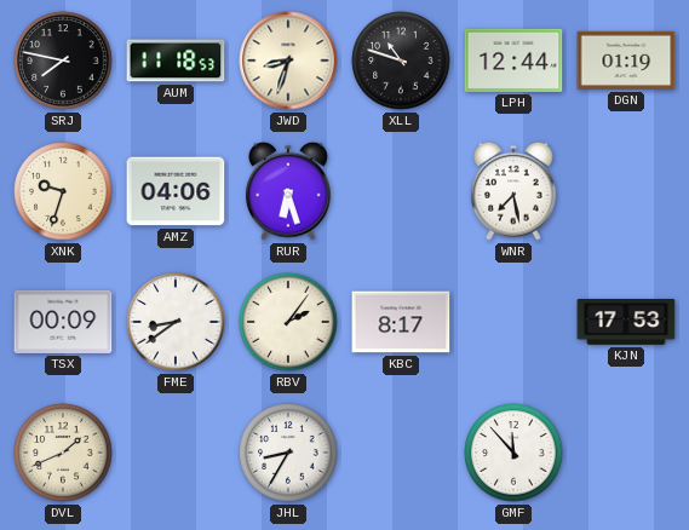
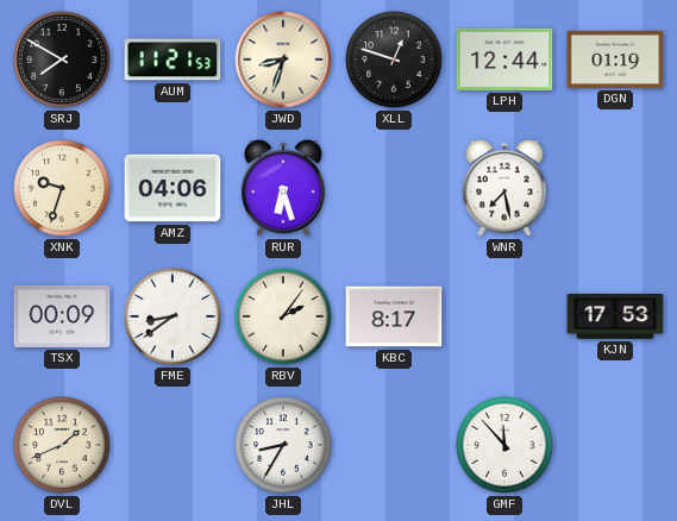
SRJ: 7:47 -> 7:50 (62, 59)
AUM: 11:18 -> 11:21 (173, 59)
XLL: 10:48 -> 12:48 (394, 59)
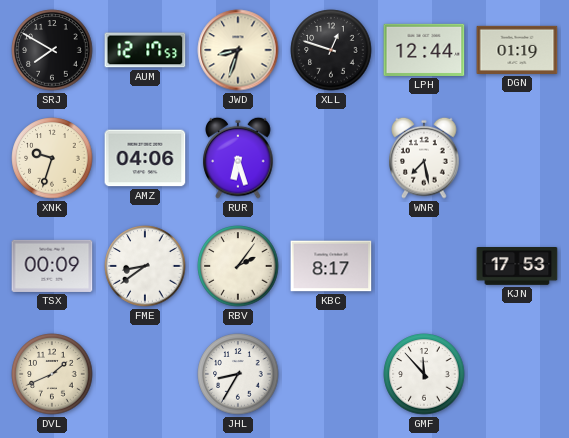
AUM: 11:21 -> 12:17 (145, 50)
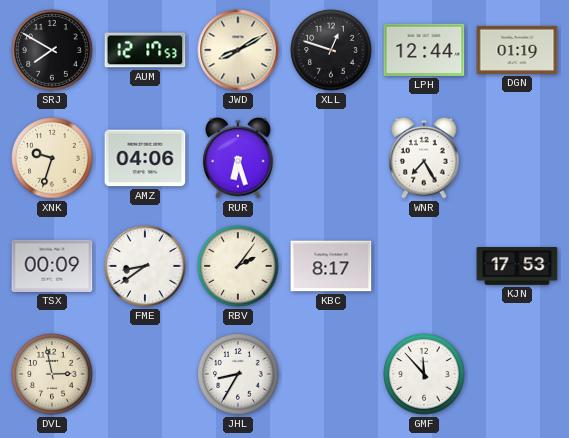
JWD: 8:33 -> 8:10 (238, 50)
WNR: 7:28 -> 7:25 (424, 158)
DVL: 1:41 -> 2:58 (52, 374)
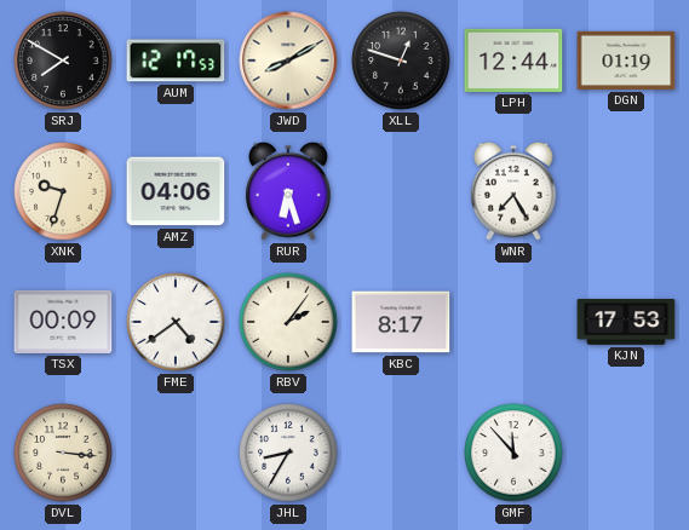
FME: 8:39 -> 4:39 (176, 322)
DVL: 2:58 -> 3:16 (63, 453)
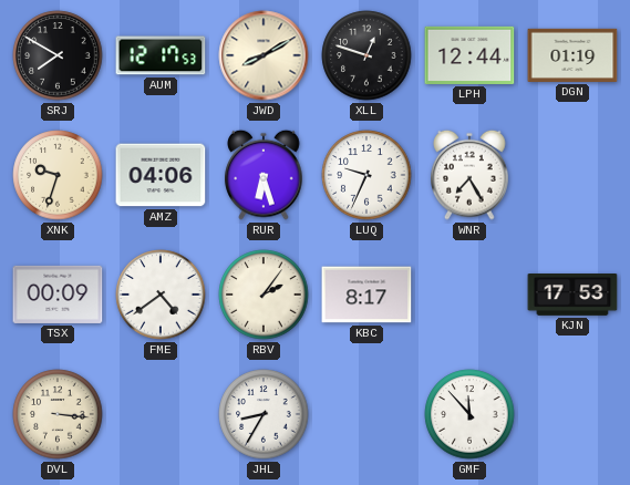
LUQ: none -> 9:34 (366, 175)
